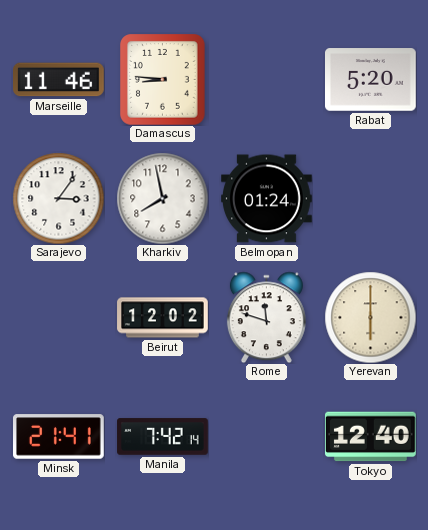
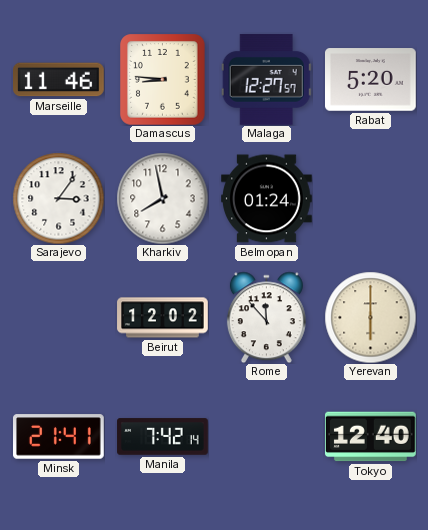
Malaga: none -> 12:27 (266, 79)
Rome: 11:48 -> 11:53 (266, 317)
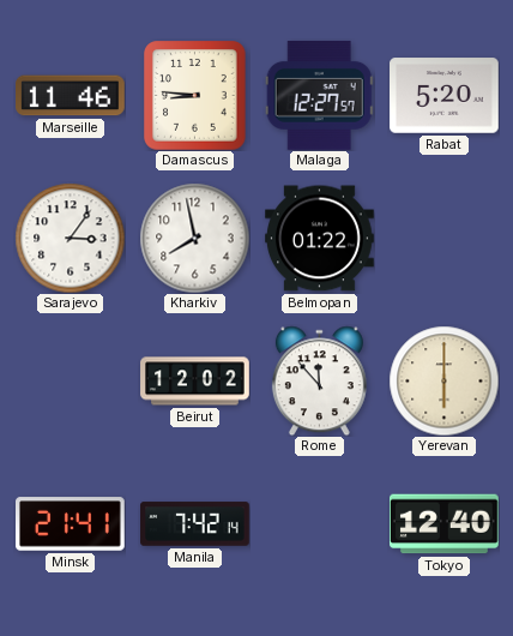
Belmopan: 01:24 -> 01:22 (320, 239)
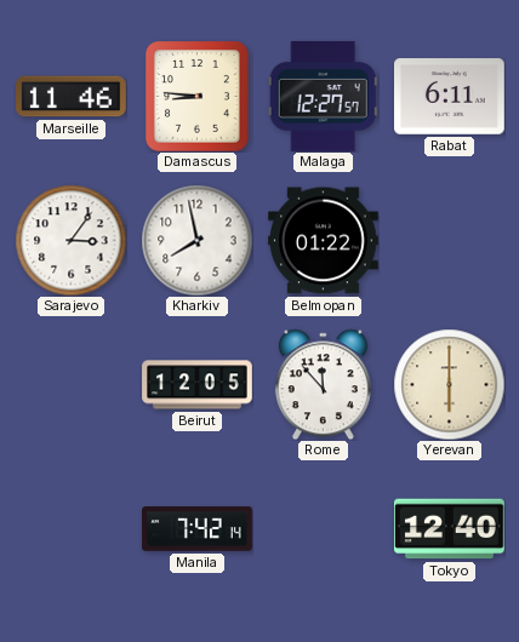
Rabat: 5:20 -> 6:11 (450, 97)
Beirut: 12:02 -> 12:05 (198, 385)
Minsk: 21:41 -> none (71, 524)
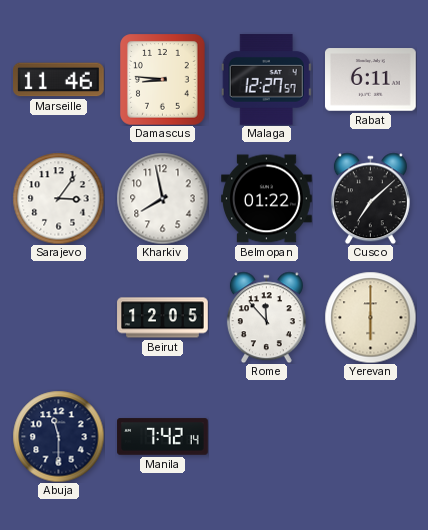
Cusco: none -> 7:08 (370, 198)
Abuja: none -> 11:30 (58, 436)
Tokyo: 12:40 -> none (450, 529)
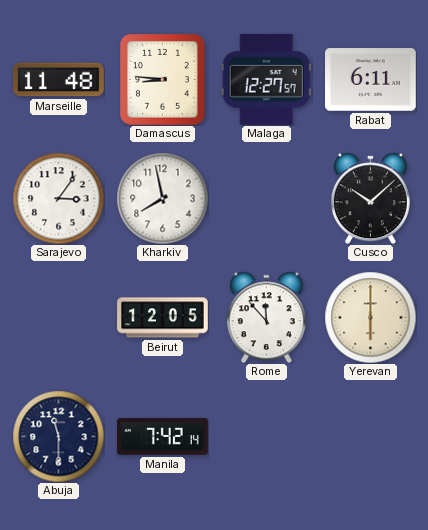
Marseille: 11:46 -> 11:48 (59, 80)
Belmopan: 01:22 -> none (267, 199)
Cusco: 7:08 -> 10:08 (370, 198)
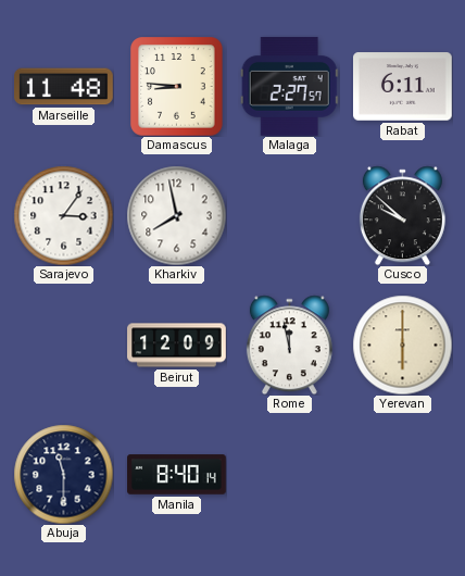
Malaga: 12:27 -> 2:27 (289, 86)
Cusco: 10:08 -> 9:52 (402, 215)
Beirut: 12:05 -> 12:09 (177, 346)
Rome: 11:53 -> 11:58 (289, 345)
Manila: 7:42 -> 8:40 (177, 475)
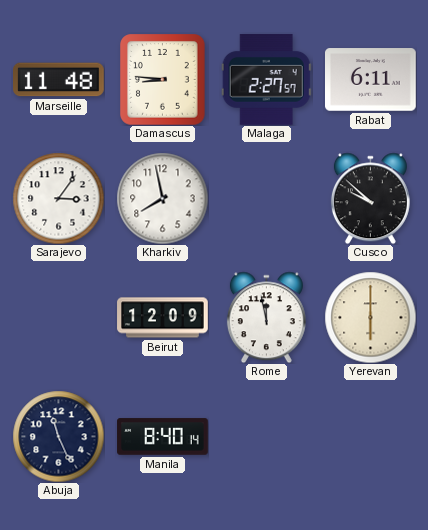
Abuja: 11:30 -> 11:26 (58, 436)
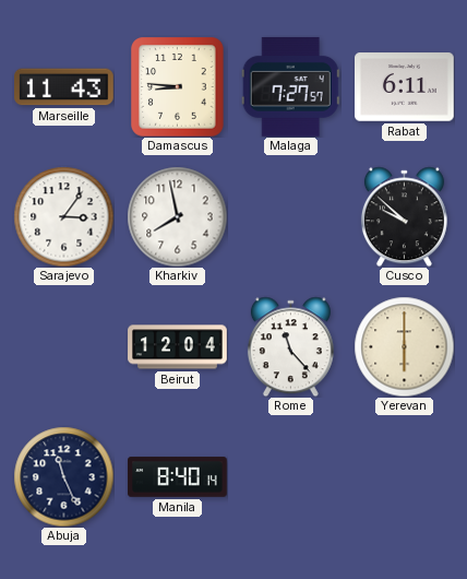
Marseille: 11:48 -> 11:43 (64, 87)
Malaga: 2:27 -> 7:27 (290, 86)
Beirut: 12:09 -> 12:04 (178, 347)
Rome: 11:58 -> 11:23 (290, 346)
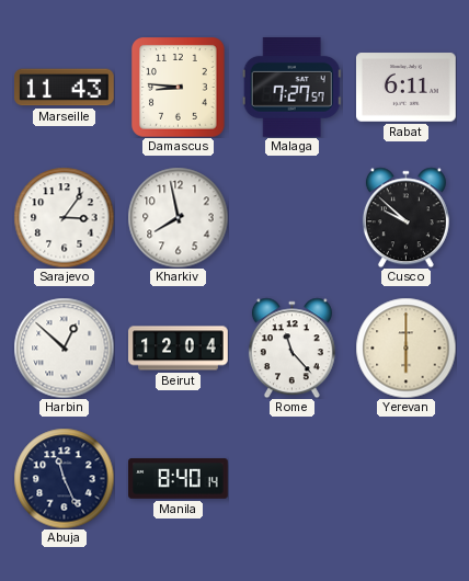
Harbin: none -> 12:52 (64, 348)
